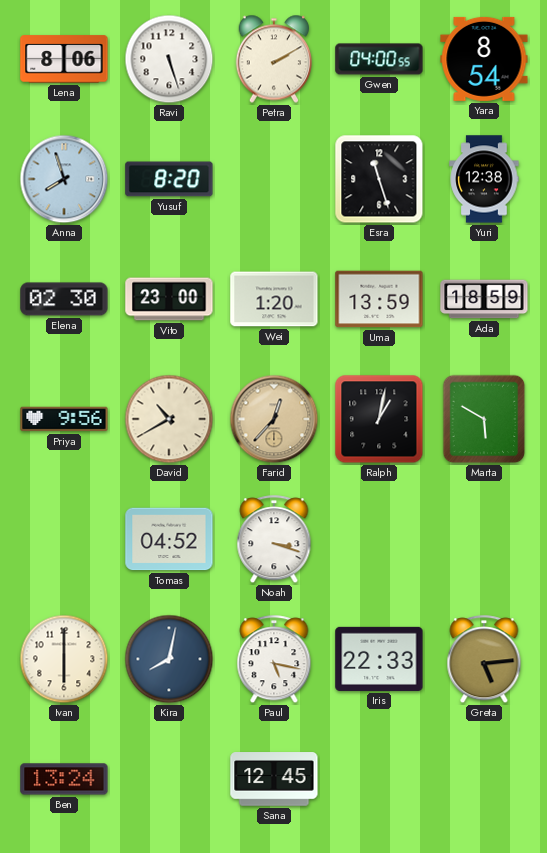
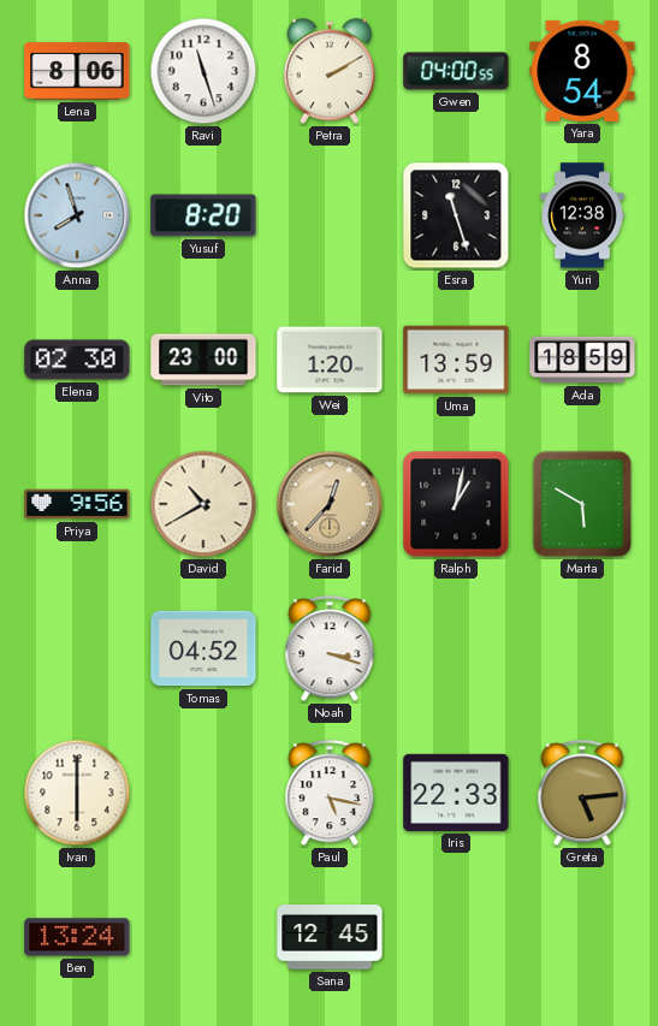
Ravi: 5:27 -> 11:27 (203, 71)
Kira: 8:02 -> none (169, 659)
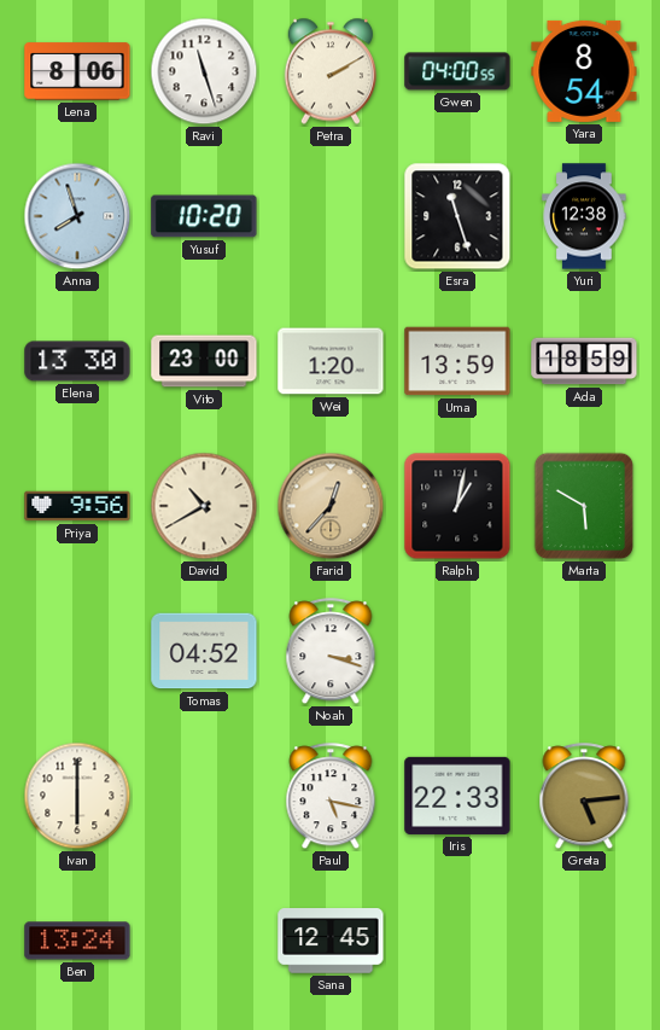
Yusuf: 8:20 -> 10:20 (204, 216)
Elena: 02:30 -> 13:30 (77, 361)
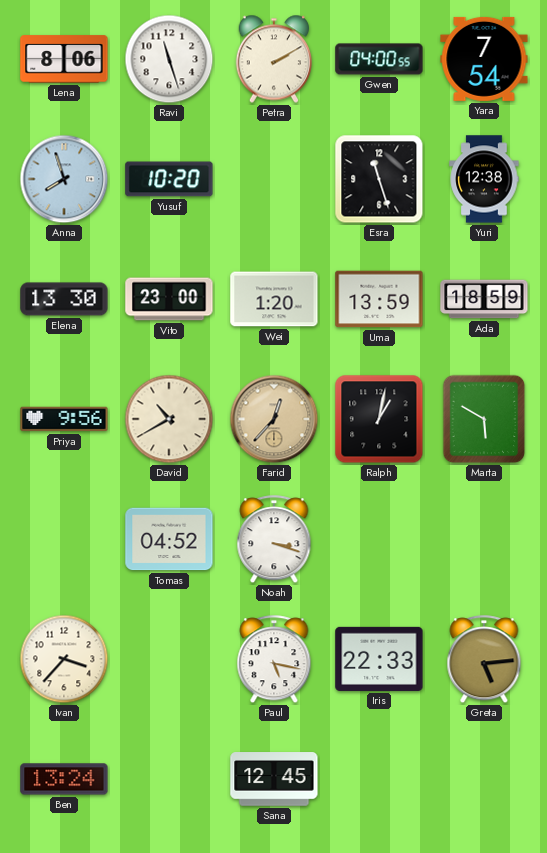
Yara: 8:54 -> 7:54 (484, 59)
Ivan: 6:00 -> 3:37 (64, 659)
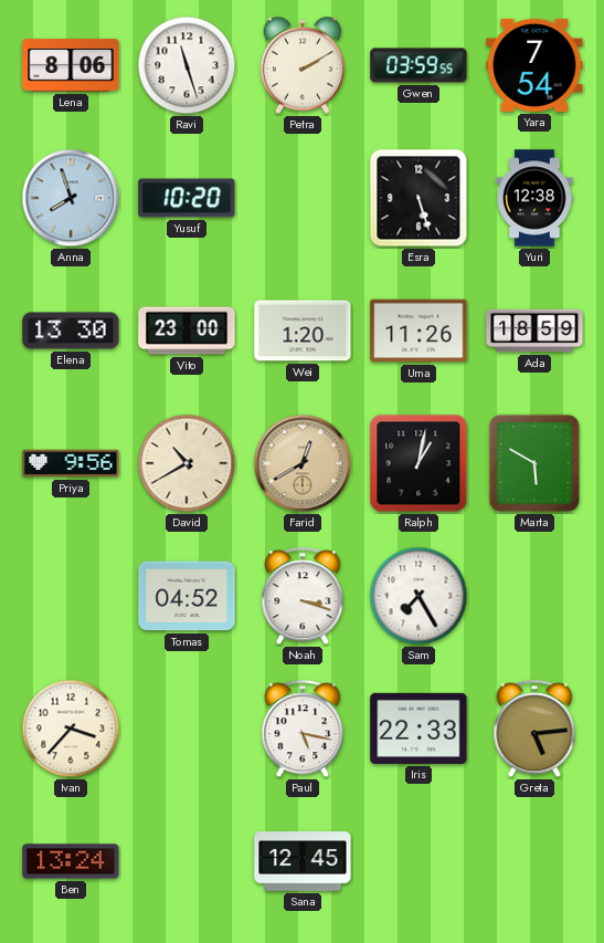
Gwen: 04:00 -> 03:59 (418, 65)
Esra: 11:27 -> 5:27 (418, 198)
Uma: 13:59 -> 11:26 (418, 331)
Farid: 12:37 -> 12:40 (303, 463)
Sam: none -> 7:25 (418, 596)
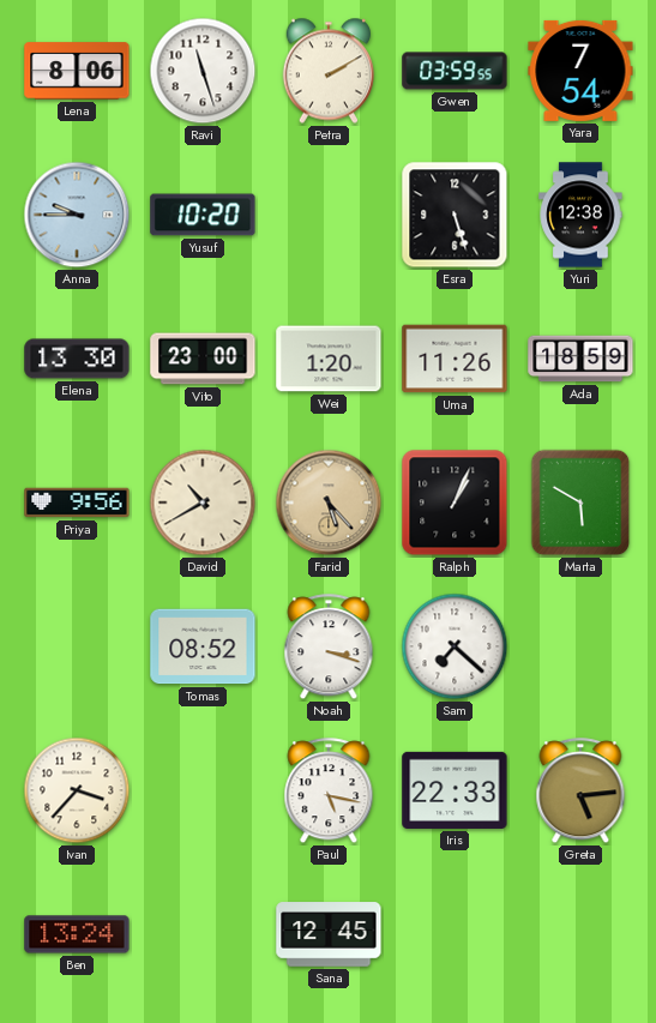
Anna: 7:57 -> 9:45 (77, 215)
Farid: 12:40 -> 5:23 (329, 503)
Ralph: 1:02 -> 1:04 (455, 503)
Tomas: 04:52 -> 08:52 (203, 646)
Sam: 7:25 -> 7:22 (455, 646)
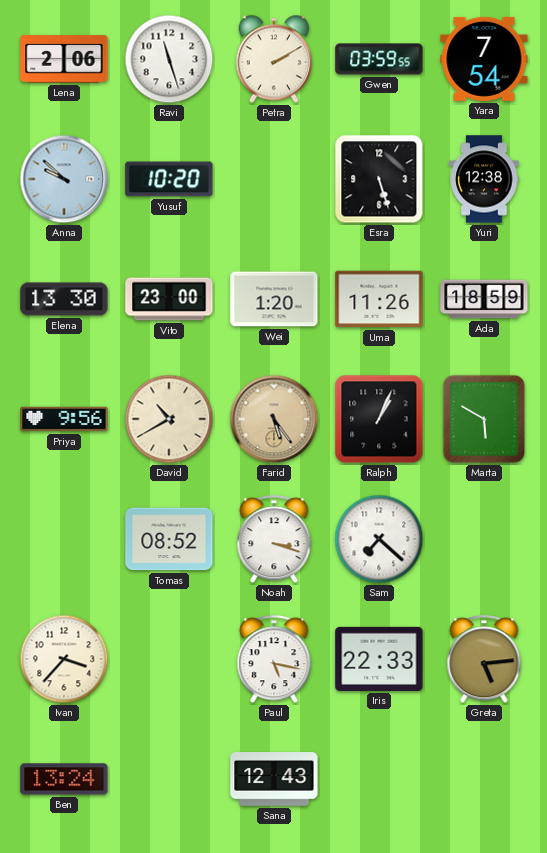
Lena: 8:06 -> 2:06 (64, 59)
Anna: 9:45 -> 9:52 (64, 179)
Farid: 5:23 -> 5:24 (274, 419)
Sana: 12:45 -> 12:43 (274, 779)
